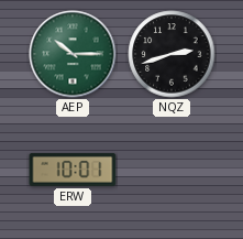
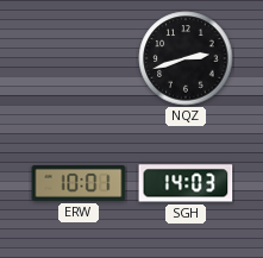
AEP: 10:15 -> none (73, 54)
SGH: none -> 14:03 (186, 183)
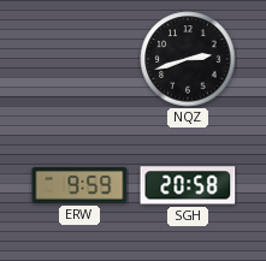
ERW: 10:01 -> 9:59 (79, 185)
SGH: 14:03 -> 20:58 (188, 185)
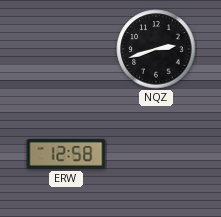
ERW: 9:59 -> 12:58 (66, 154)
SGH: 20:58 -> none (188, 185)
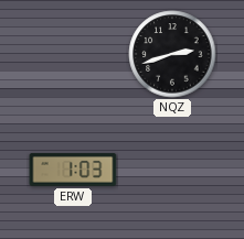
ERW: 12:58 -> 1:03 (73, 170)
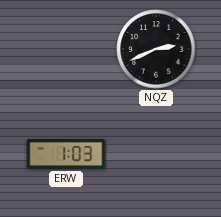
NQZ: 2:42 -> 2:41 (156, 49)
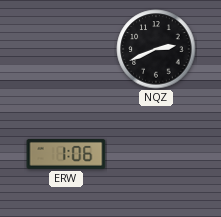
ERW: 1:03 -> 1:06 (66, 154)
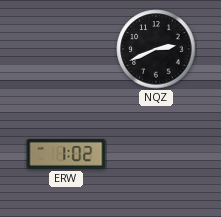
ERW: 1:06 -> 1:02 (66, 154)
